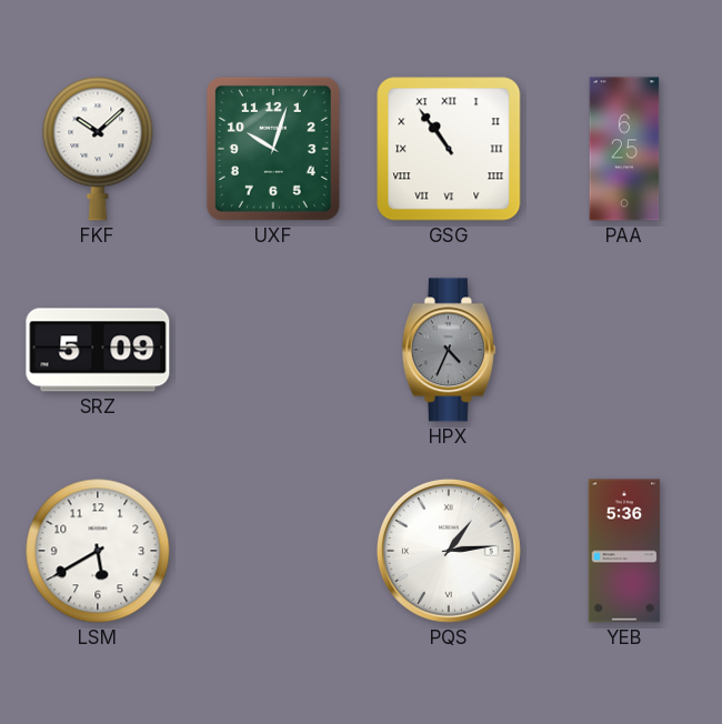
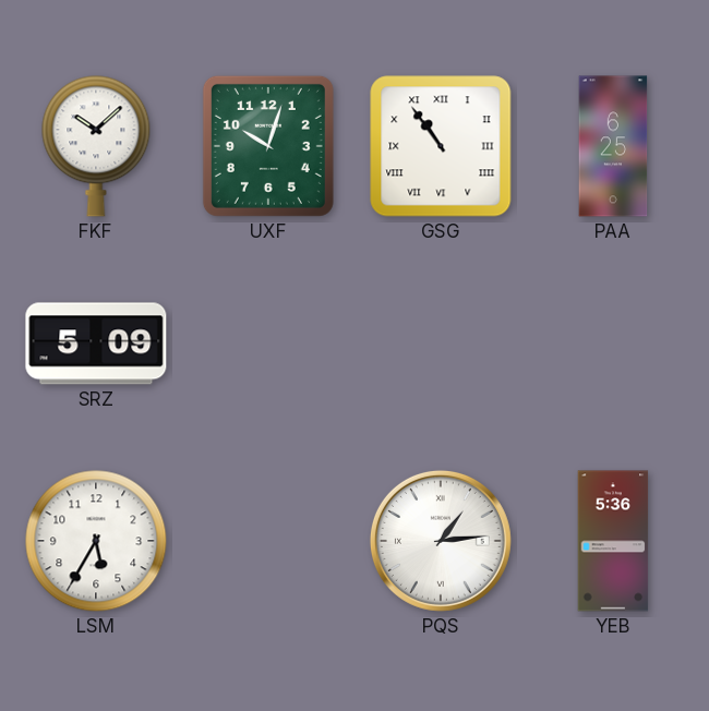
HPX: 4:34 -> none (449, 350)
LSM: 5:40 -> 5:35 (96, 541)
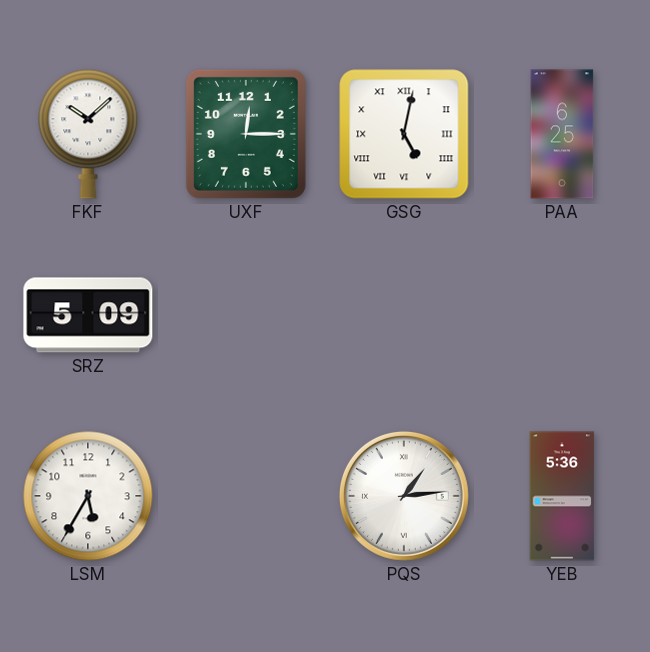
UXF: 10:03 -> 12:15 (246, 134)
GSG: 10:54 -> 5:02 (404, 134)
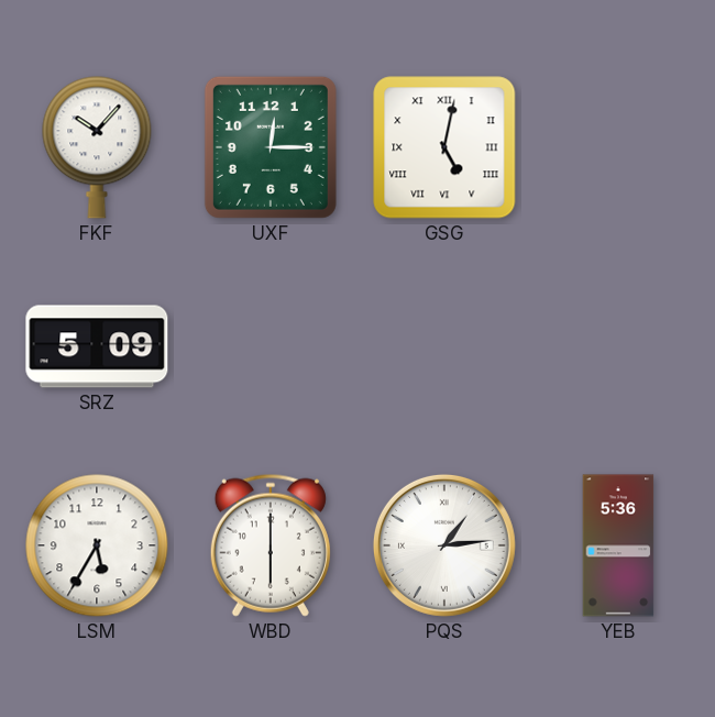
FKF: 10:08 -> 10:07 (97, 147)
PAA: 6:25 -> none (562, 134)
WBD: none -> 6:00 (271, 545)
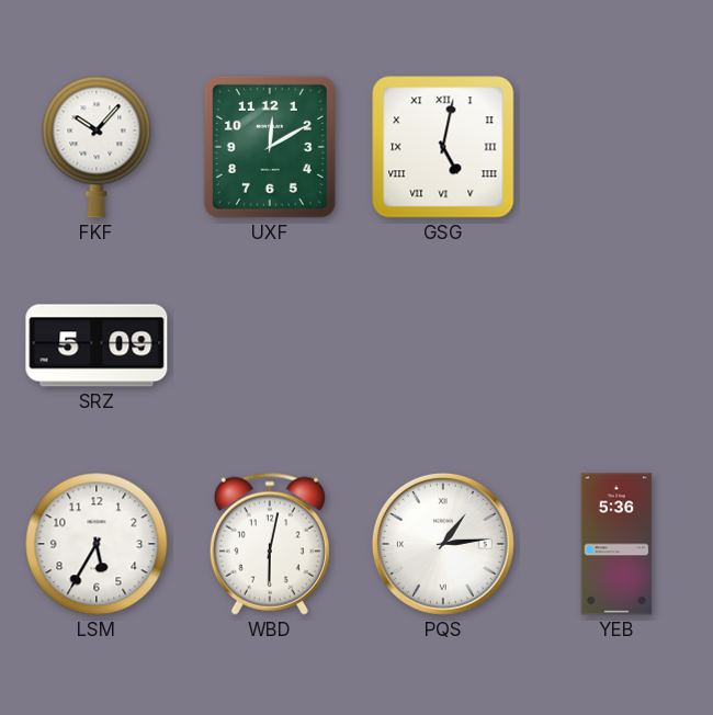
UXF: 12:15 -> 12:10 (270, 147)
WBD: 6:00 -> 6:02 (270, 544)
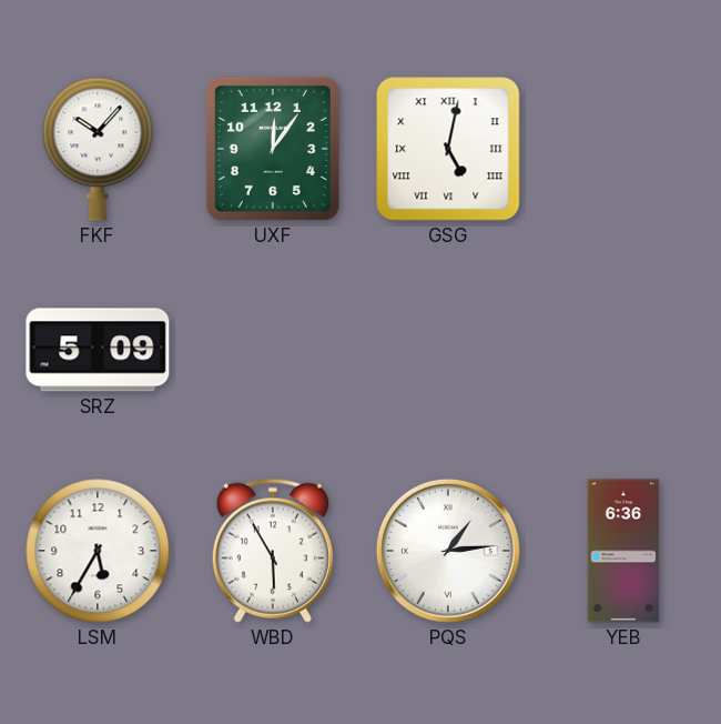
UXF: 12:10 -> 12:06 (273, 149)
WBD: 6:02 -> 5:55 (273, 551)
YEB: 5:36 -> 6:36 (623, 551)
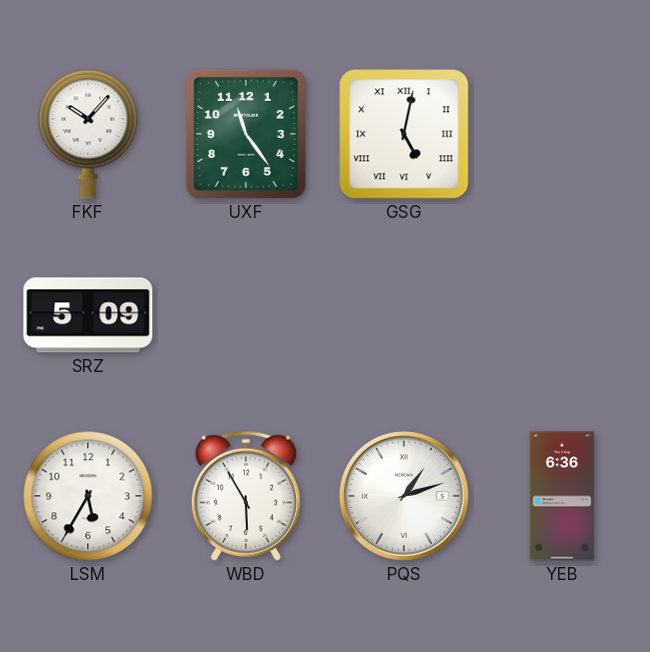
UXF: 12:06 -> 11:24 (246, 134)
PQS: 1:14 -> 1:12 (404, 496)
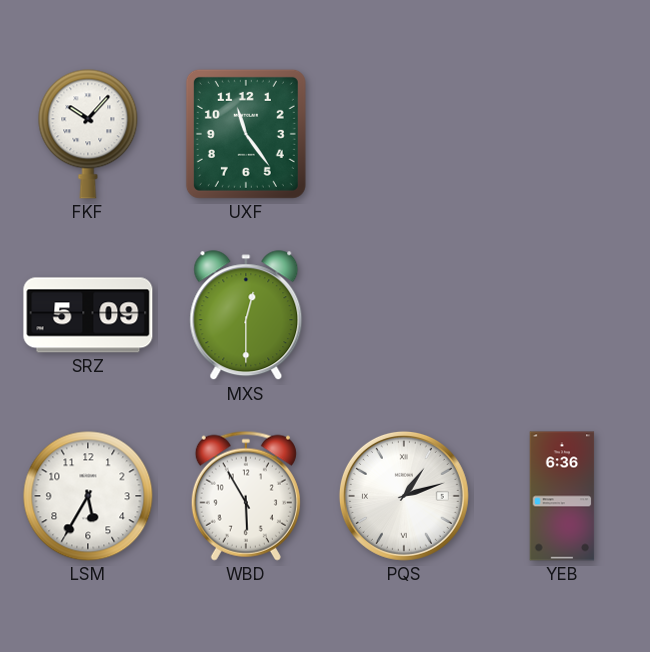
GSG: 5:02 -> none (404, 134)
MXS: none -> 12:30 (246, 316)
